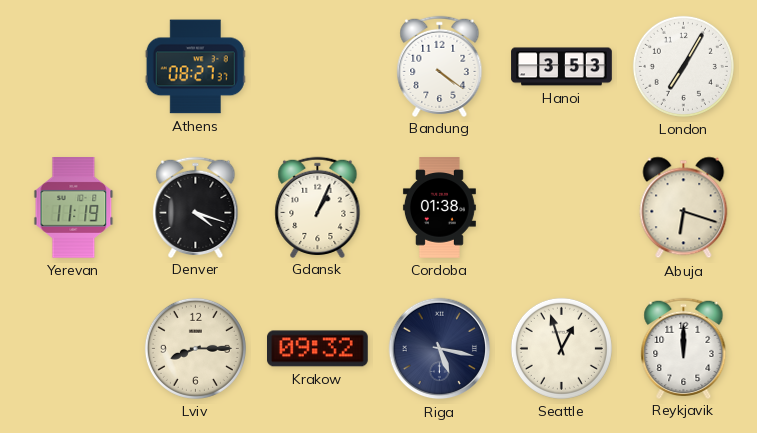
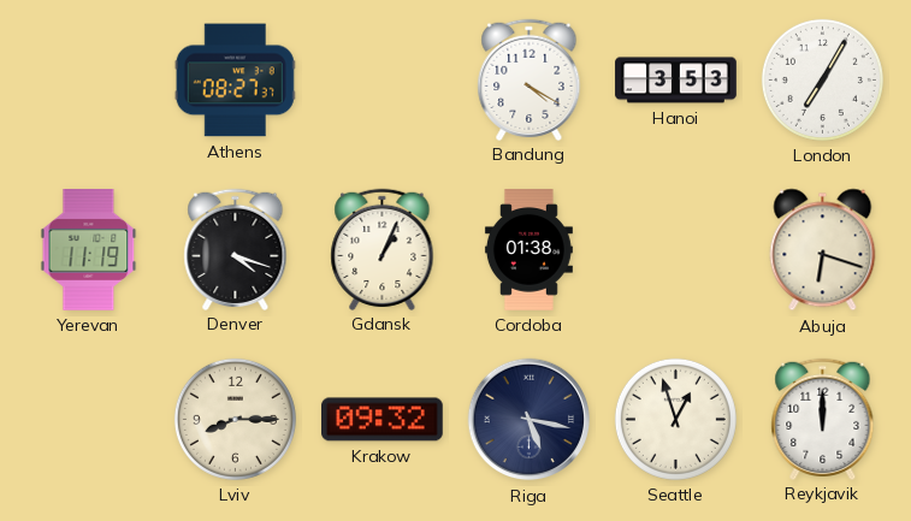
Bandung: 4:21 -> 4:20 (530, 79)
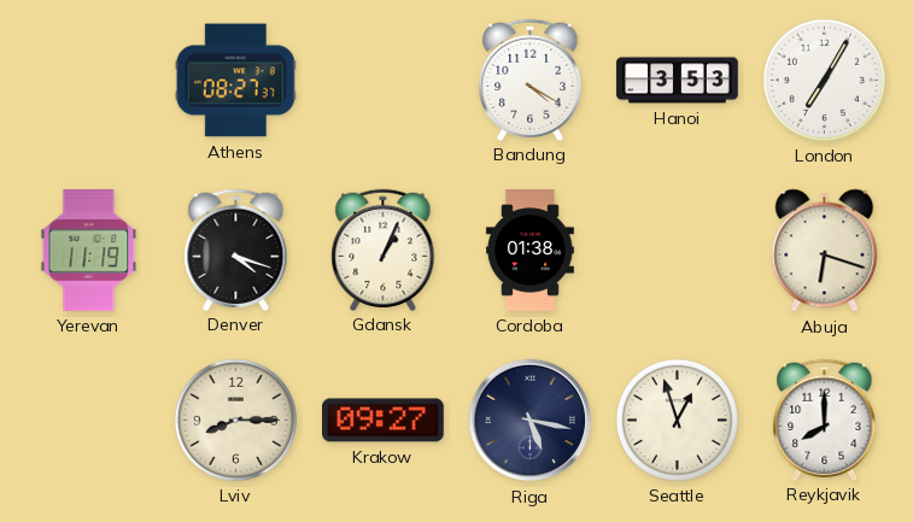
Krakow: 09:32 -> 09:27 (384, 421)
Reykjavik: 12:00 -> 8:00 (825, 420)
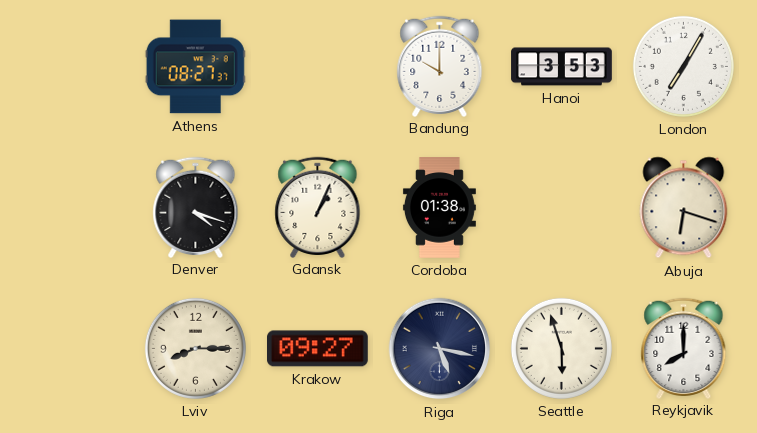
Bandung: 4:20 -> 10:00 (440, 66)
Yerevan: 11:19 -> none (89, 251)
Seattle: 12:57 -> 5:57 (561, 348)
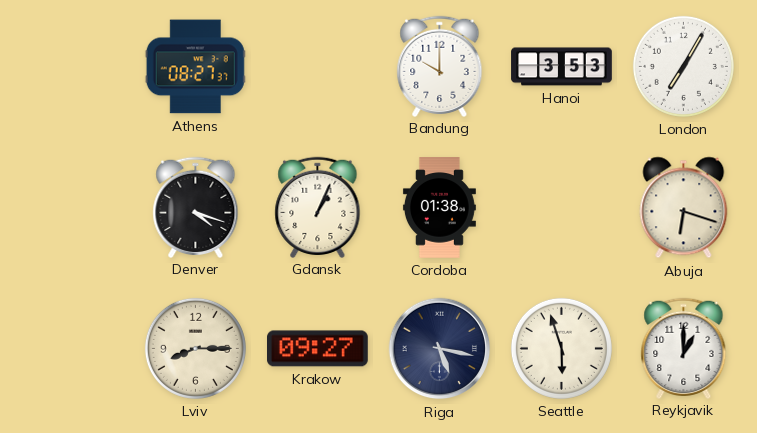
Reykjavik: 8:00 -> 1:00 (684, 348)
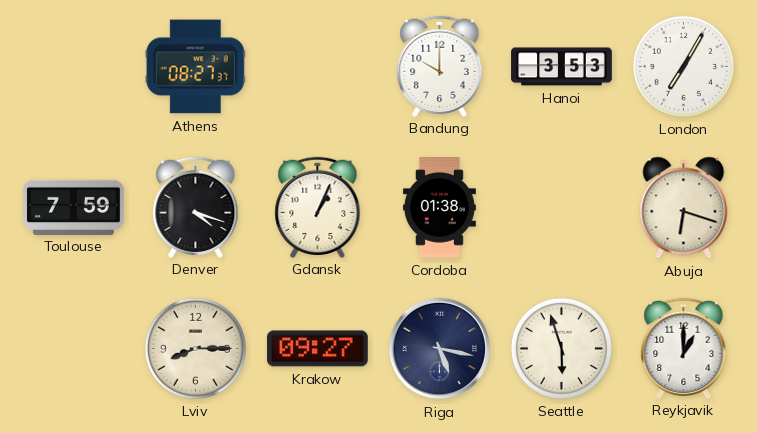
Toulouse: none -> 7:59 (74, 207)
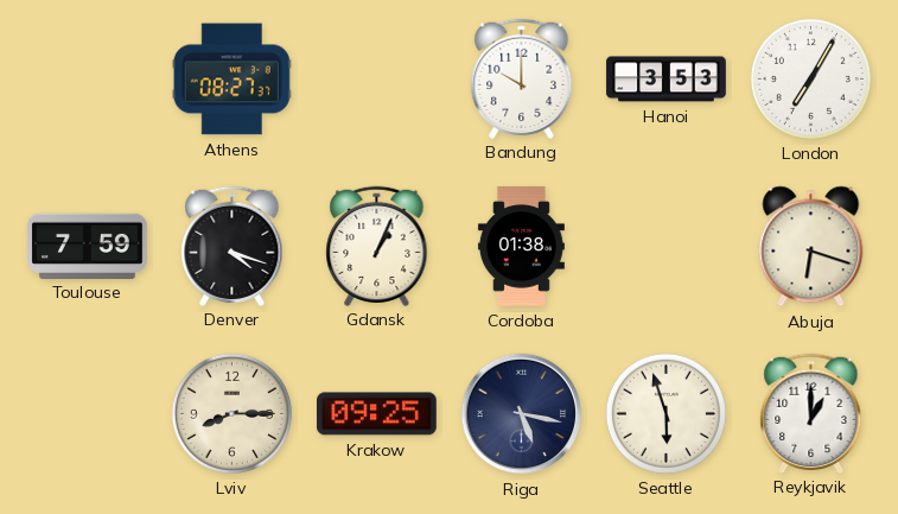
Krakow: 09:27 -> 09:25 (377, 414)
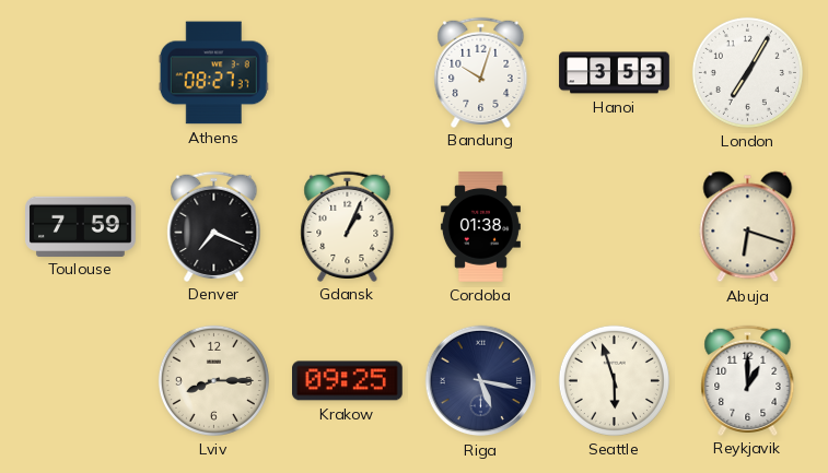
Bandung: 10:00 -> 10:03 (481, 72)
Denver: 4:18 -> 7:19 (214, 226)
